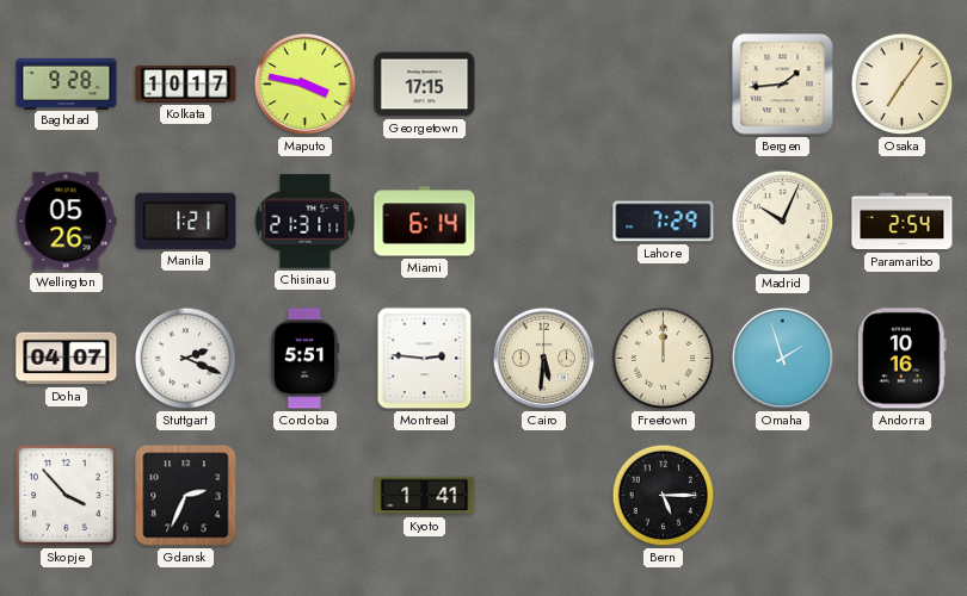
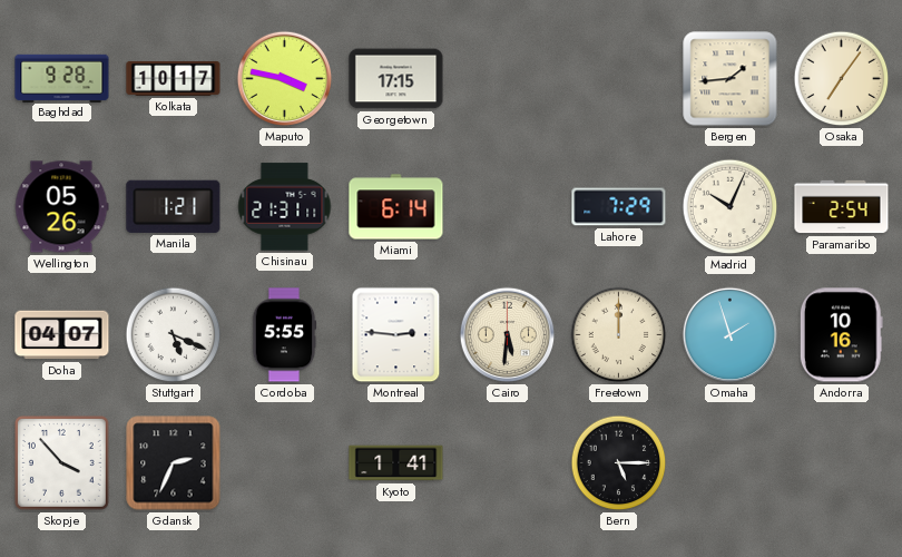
Stuttgart: 2:19 -> 5:19 (174, 335)
Cordoba: 5:51 -> 5:55 (284, 335)
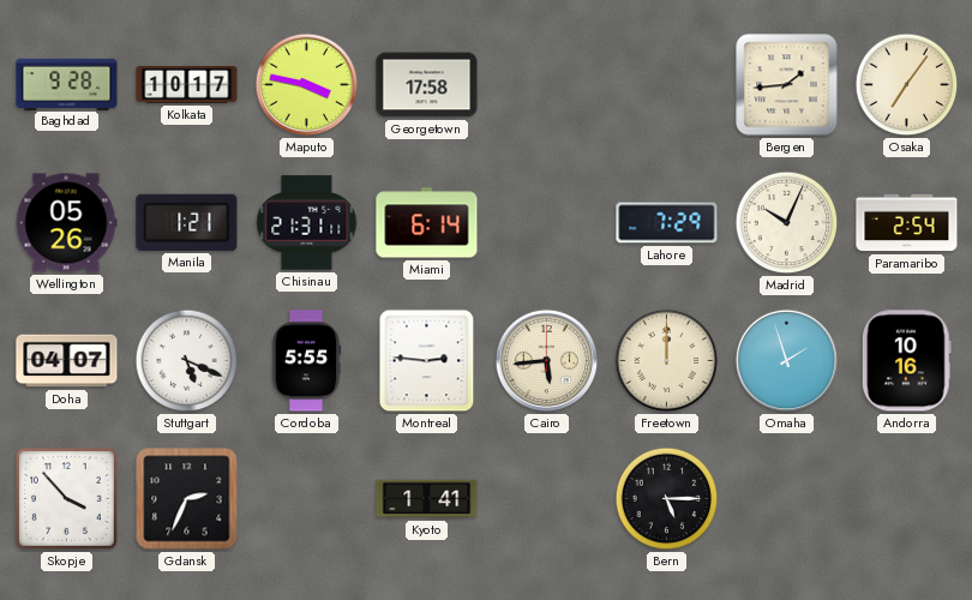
Georgetown: 17:15 -> 17:58 (427, 85)
Cairo: 5:31 -> 5:44 (547, 361)
